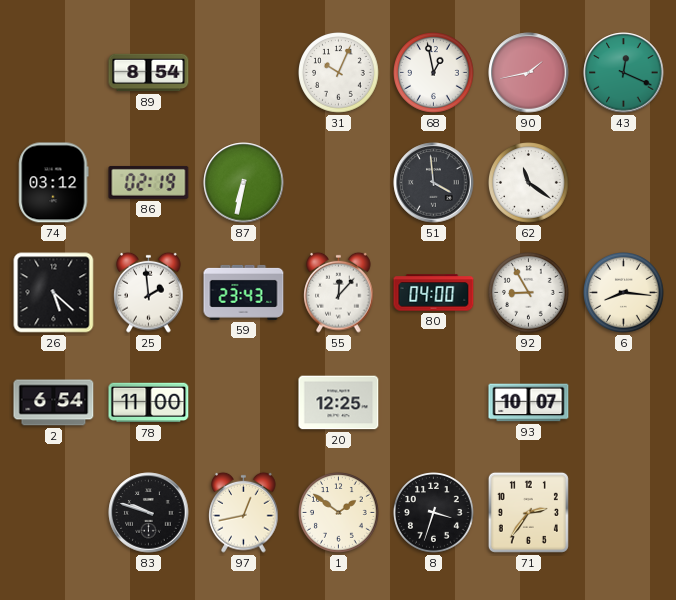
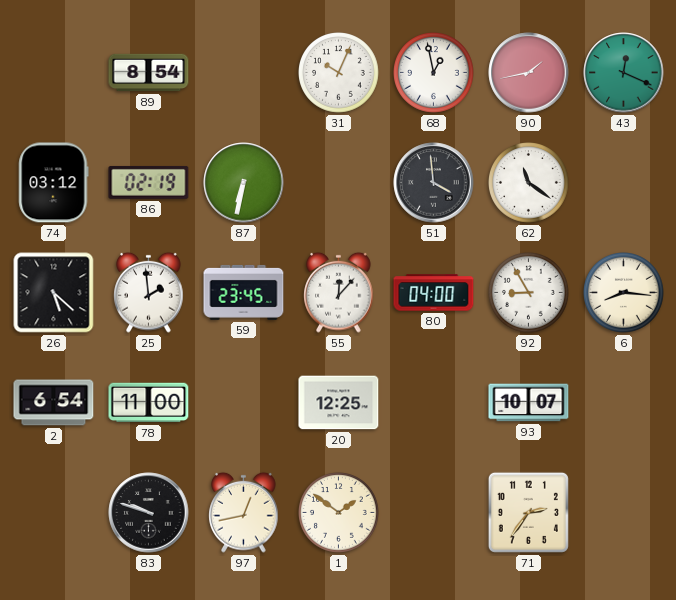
59: 23:43 -> 23:45 (244, 292)
8: 3:33 -> none (434, 513)
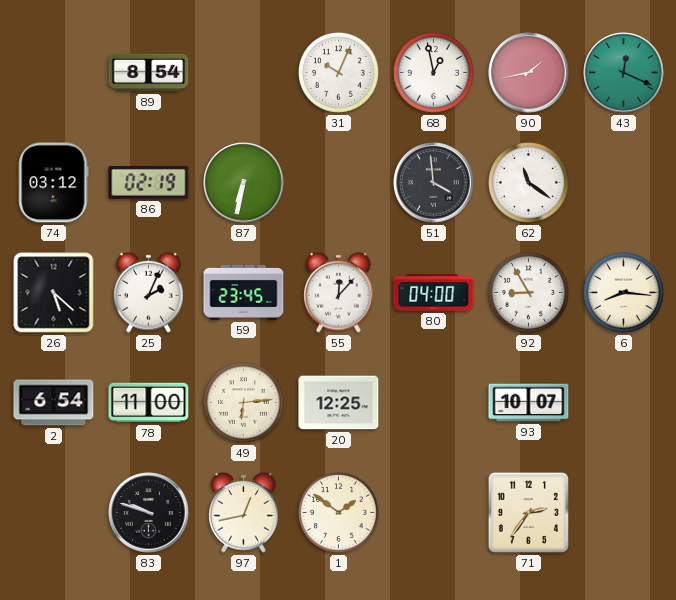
25: 1:59 -> 2:04 (149, 292)
49: none -> 6:14 (244, 403)
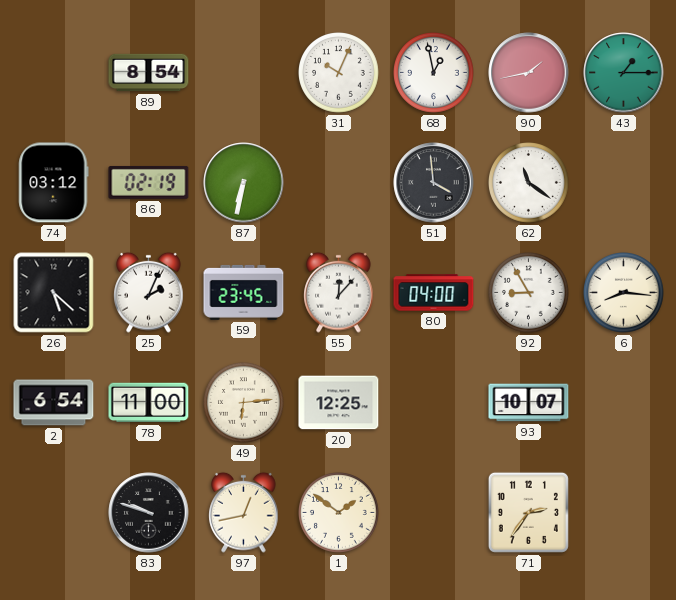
43: 12:19 -> 1:15 (624, 73)
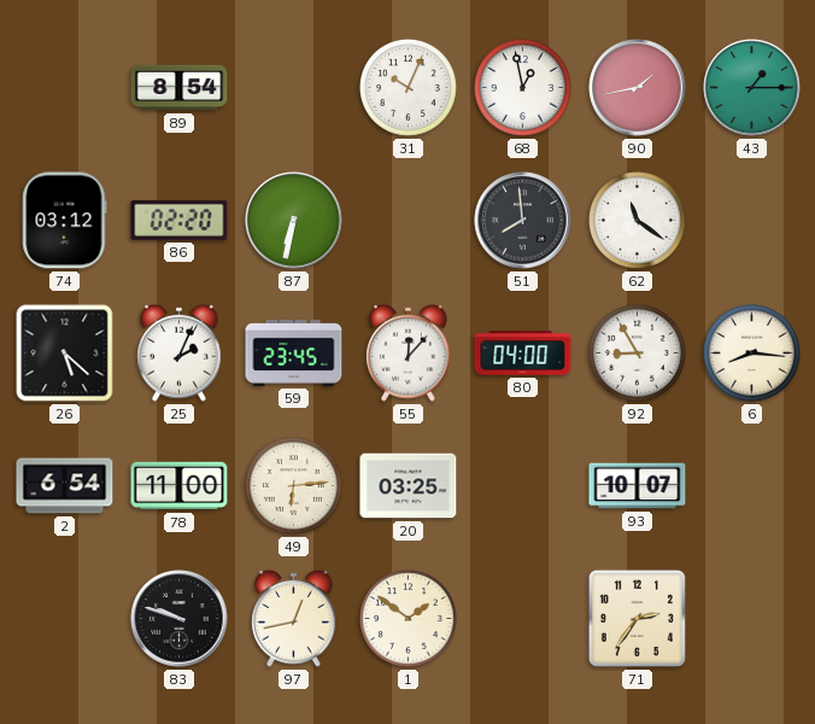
86: 02:19 -> 02:20 (180, 220)
51: 3:59 -> 7:59 (523, 221)
20: 12:25 -> 03:25 (409, 486)
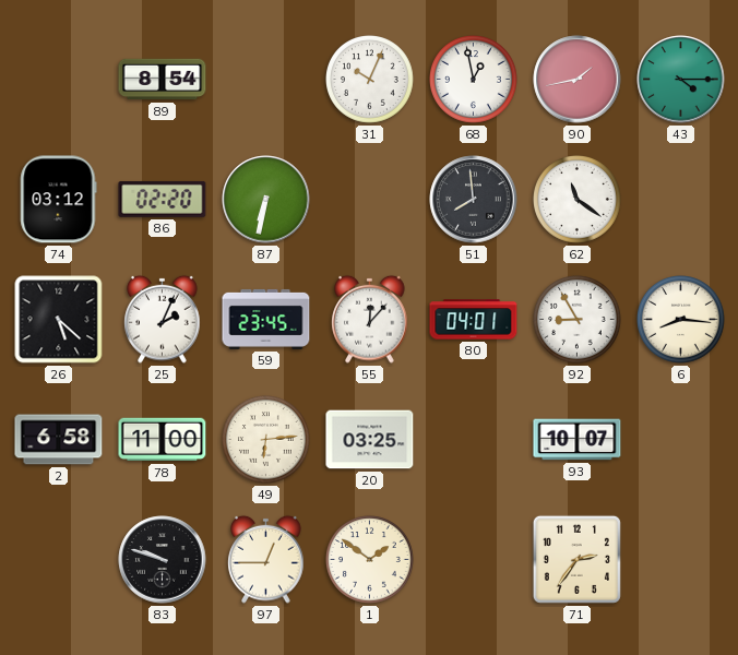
43: 1:15 -> 4:15 (681, 80)
80: 04:00 -> 04:01 (474, 320)
2: 6:54 -> 6:58 (59, 440)
97: 12:43 -> 12:45 (266, 559)
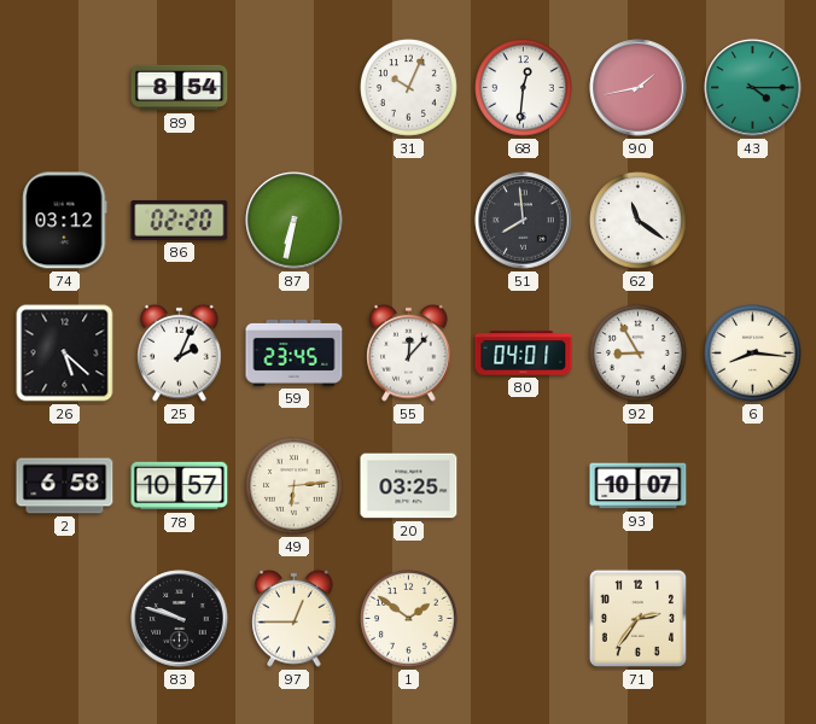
68: 12:58 -> 12:31 (524, 88)
78: 11:00 -> 10:57 (180, 486)
